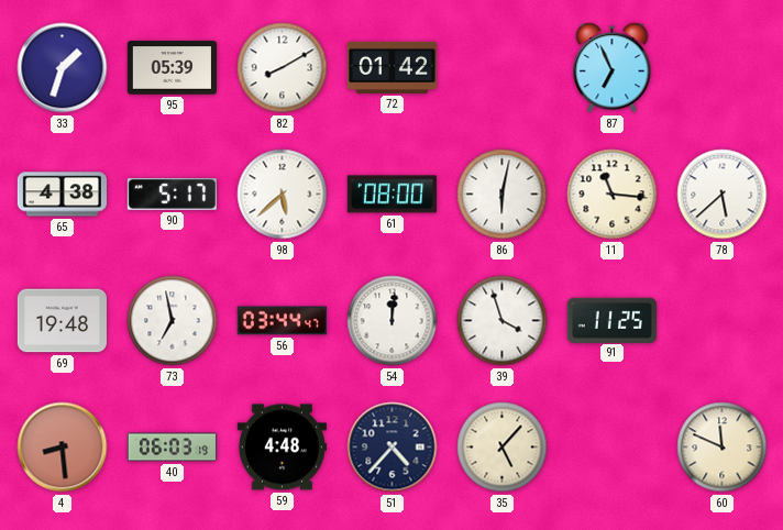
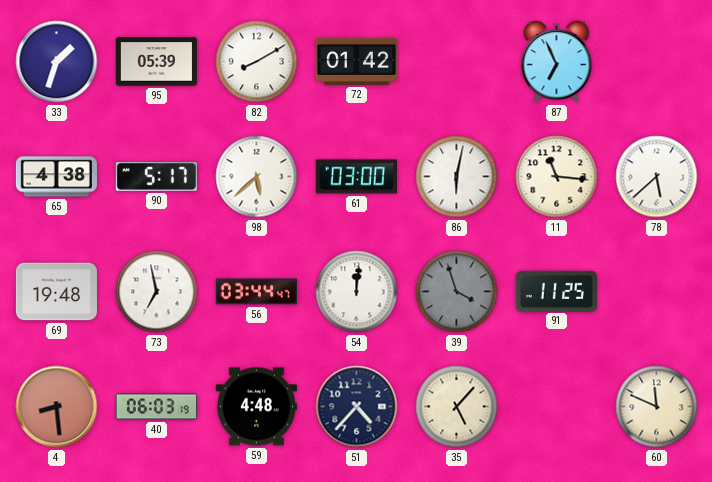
61: 08:00 -> 03:00 (356, 177)
39 dial: white -> grey (457, 292)
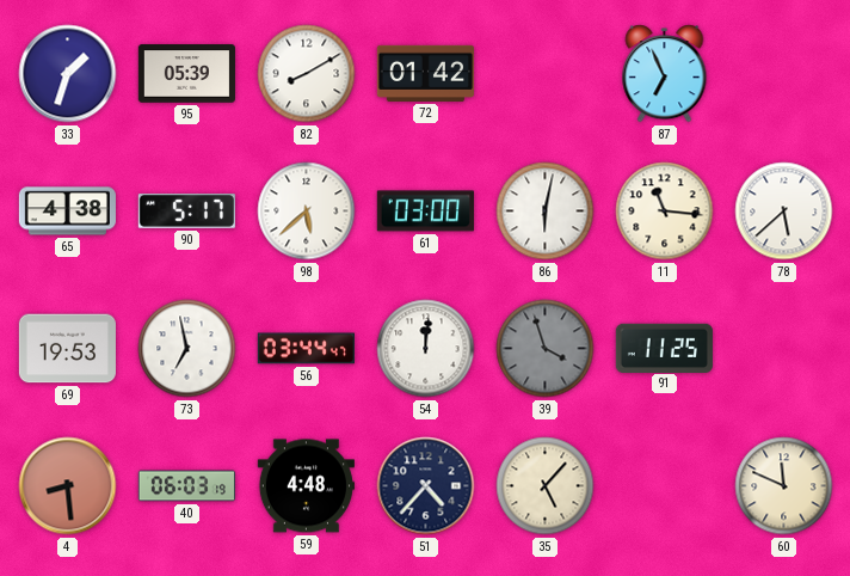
69: 19:48 -> 19:53 (67, 349)
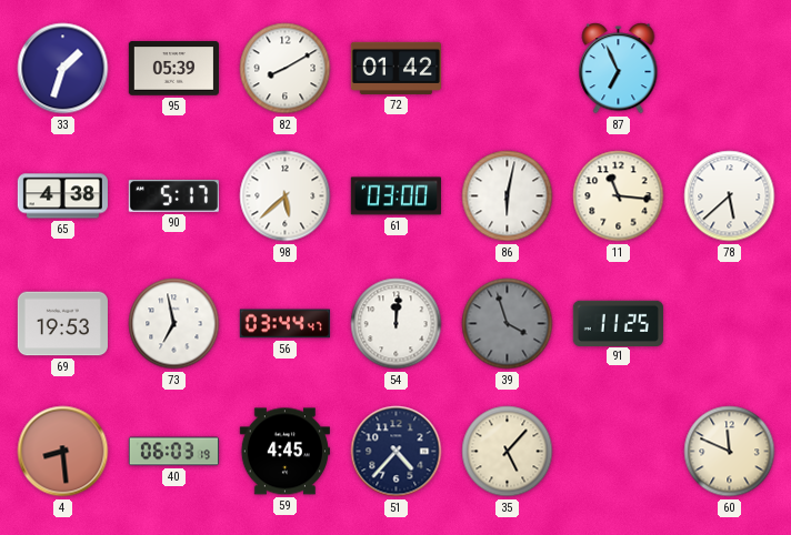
59: 4:48 -> 4:45 (284, 452)
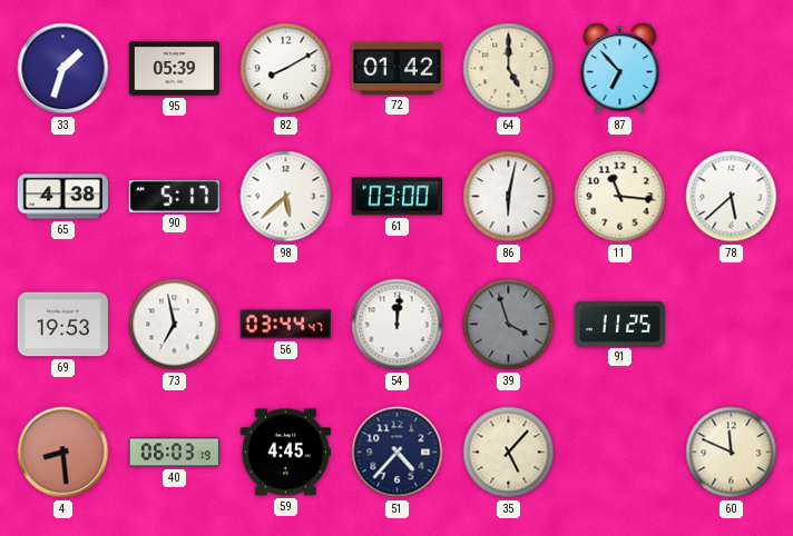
64: none -> 5:00 (509, 69)
87: 6:56 -> 6:53 (620, 69)
